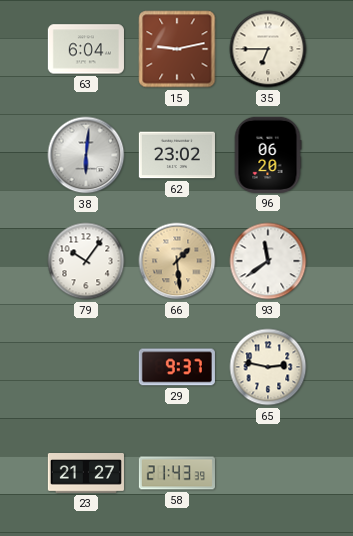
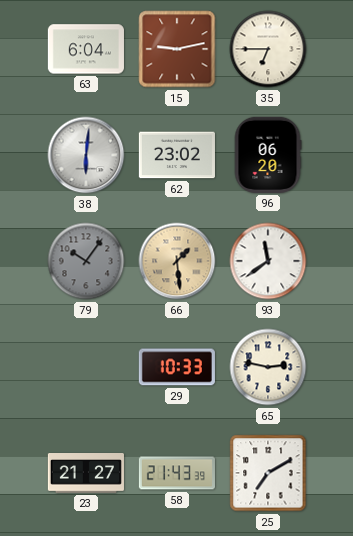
79 dial: white -> grey (86, 261)
29: 9:37 -> 10:33 (177, 367)
25: none -> 7:10 (268, 473)
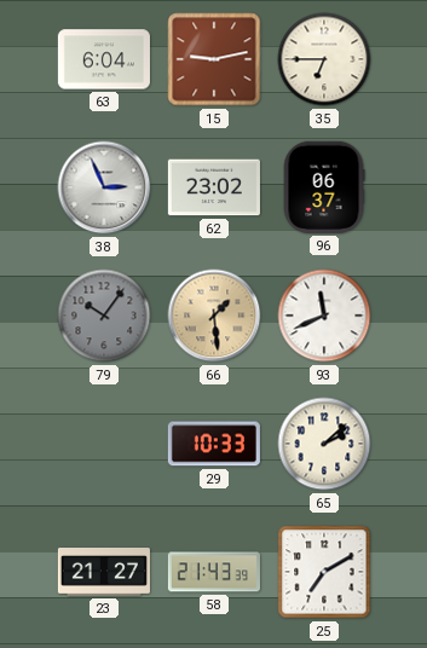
38: 6:01 -> 2:56 (104, 187)
96: 06:20 -> 06:37 (324, 187)
93: 11:39 -> 11:41 (324, 316)
65: 2:47 -> 2:08 (324, 444)
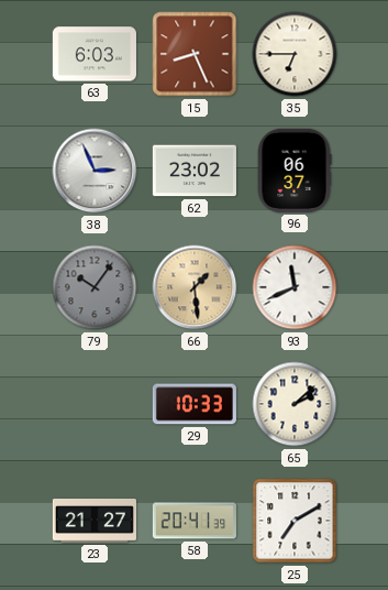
63: 6:04 -> 6:03 (95, 54)
15: 9:13 -> 8:26 (195, 54)
58: 21:43 -> 20:41 (195, 521)
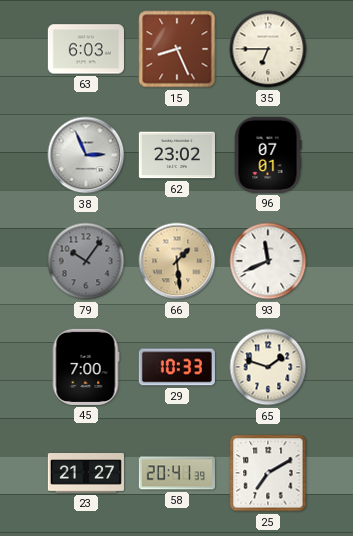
96: 06:37 -> 07:01 (268, 155)
45: none -> 7:00 (86, 367)
65: 2:08 -> 1:48 (268, 367)
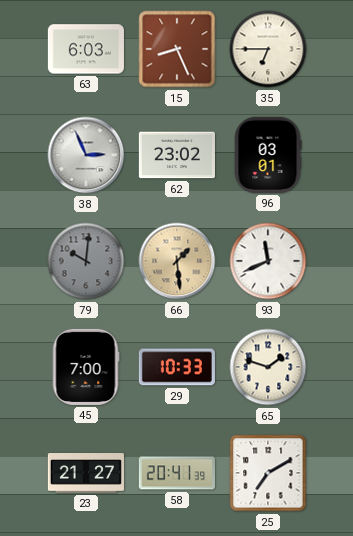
96: 07:01 -> 03:01 (268, 155)
79: 10:06 -> 10:01 (86, 261)
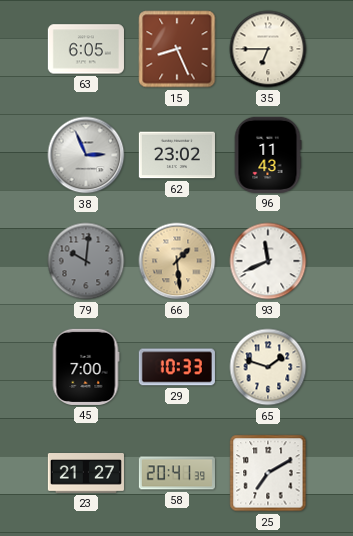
63: 6:03 -> 6:05 (86, 49)
96: 03:01 -> 11:43 (268, 155)
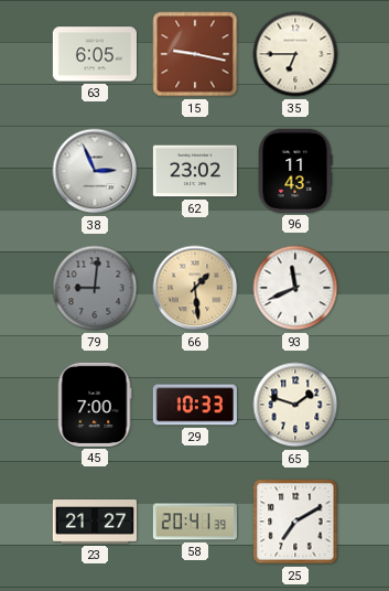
15: 8:26 -> 9:17 (195, 54)
79: 10:01 -> 9:01 (95, 288)
